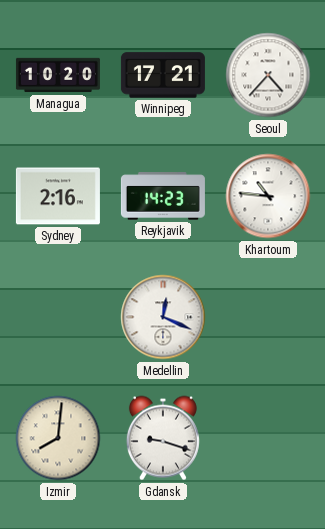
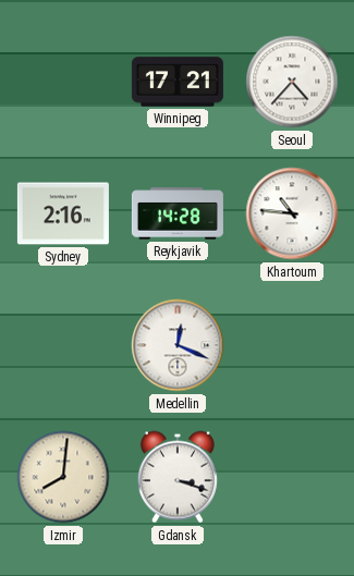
Managua: 10:20 -> none (58, 75)
Reykjavik: 14:23 -> 14:28 (178, 213)
Gdansk: 9:18 -> 3:18 (178, 477)
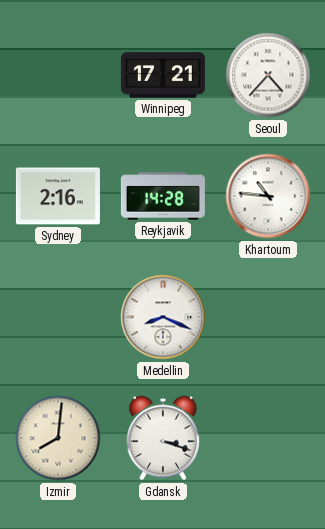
Medellin: 12:19 -> 8:19 (163, 317)
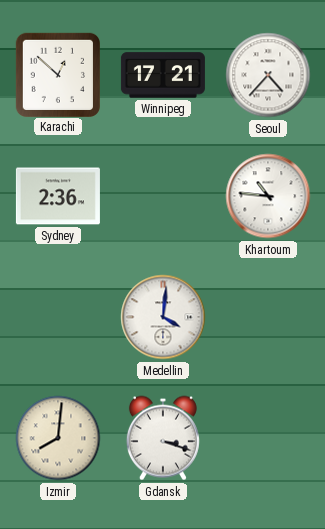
Karachi: none -> 12:52 (57, 74)
Sydney: 2:16 -> 2:36 (58, 196)
Reykjavik: 14:28 -> none (163, 196)
Medellin: 8:19 -> 4:01 (163, 317)
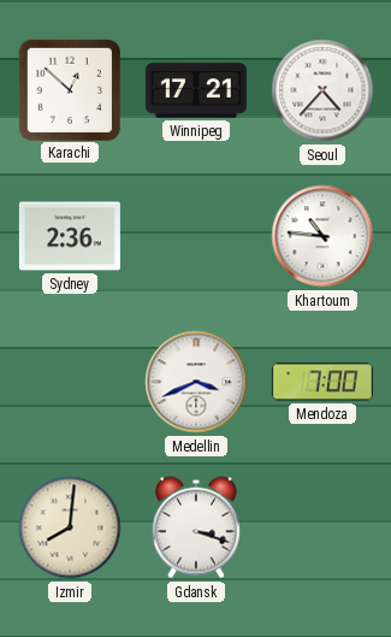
Medellin: 4:01 -> 3:41 (196, 382)
Mendoza: none -> 7:00 (322, 382)
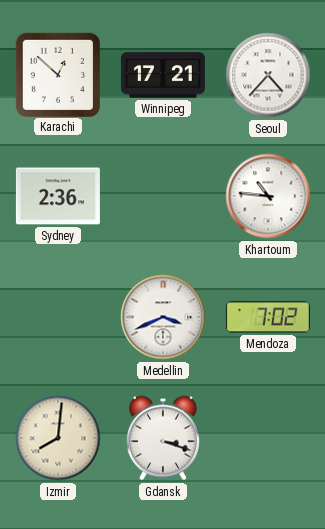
Mendoza: 7:00 -> 7:02 (268, 317)
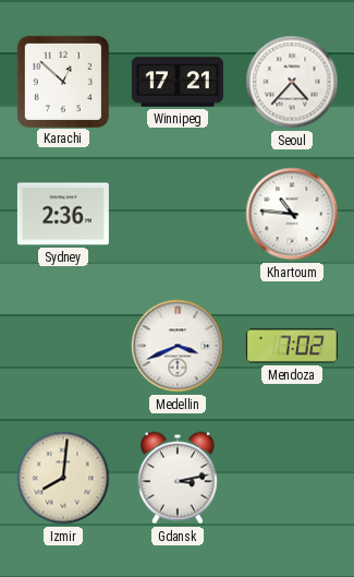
Gdansk: 3:18 -> 3:13 (178, 478)
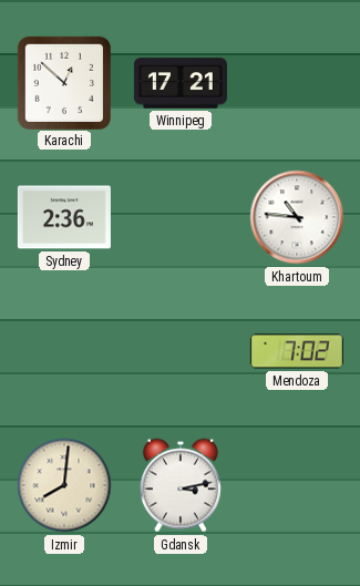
Seoul: 4:37 -> none (292, 82)
Medellin: 3:41 -> none (178, 346)
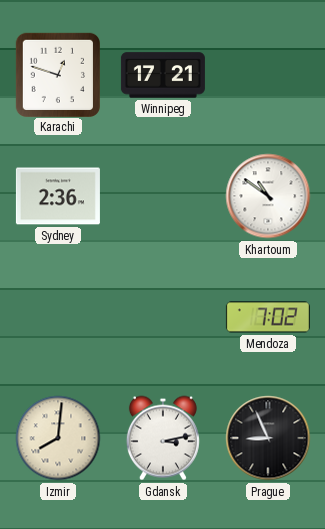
Karachi: 12:52 -> 12:48 (57, 74)
Khartoum: 10:46 -> 10:51 (268, 196)
Prague: none -> 8:56 (268, 438)
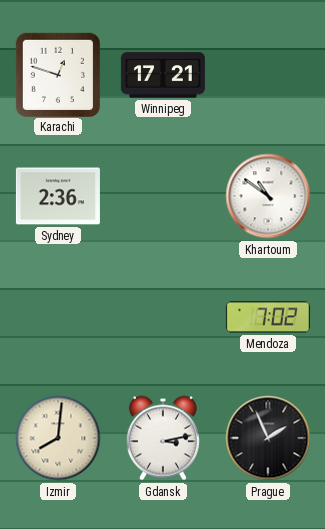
Prague: 8:56 -> 1:56 (268, 438)
